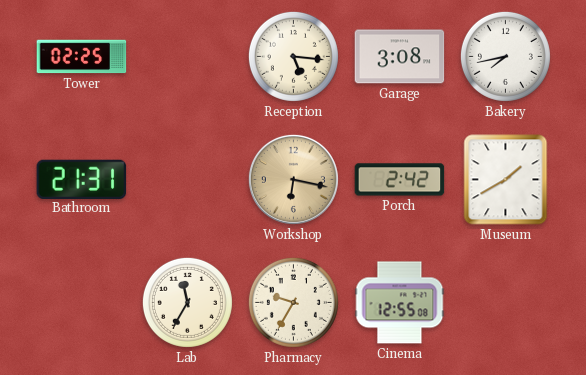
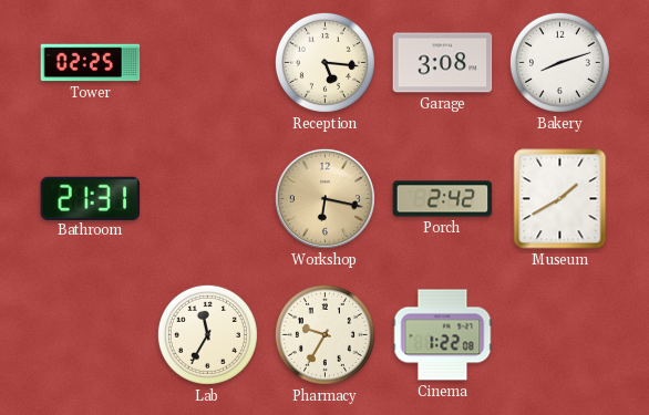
Bakery: 7:43 -> 8:12 (559, 62)
Cinema: 12:55 -> 1:22 (443, 335)
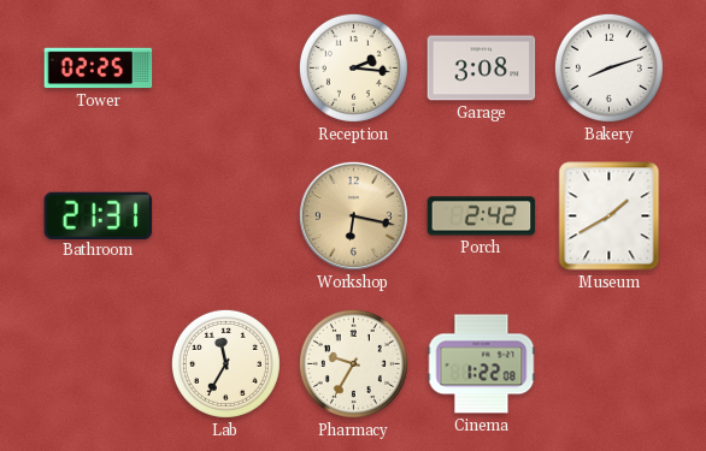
Reception: 5:16 -> 2:16 (353, 67)
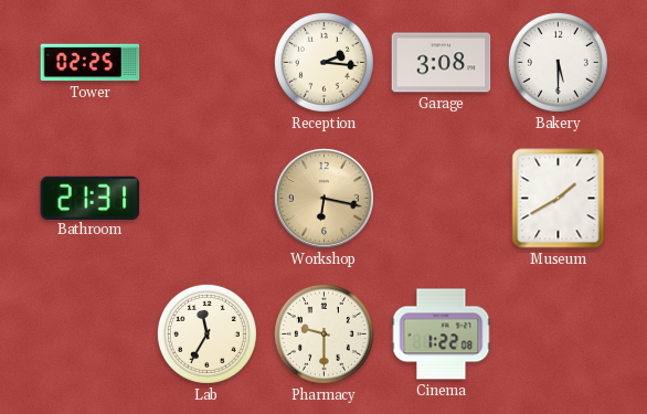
Bakery: 8:12 -> 5:30 (558, 62)
Porch: 2:42 -> none (482, 216)
Pharmacy: 9:35 -> 9:30 (324, 333)
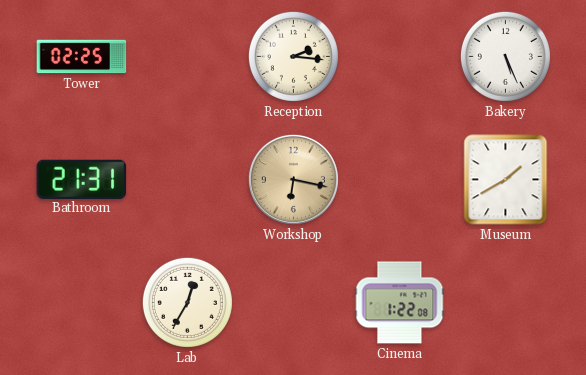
Garage: 3:08 -> none (442, 63)
Bakery: 5:30 -> 5:26 (505, 56)
Lab: 11:35 -> 12:35 (187, 302)
Pharmacy: 9:30 -> none (324, 333)
